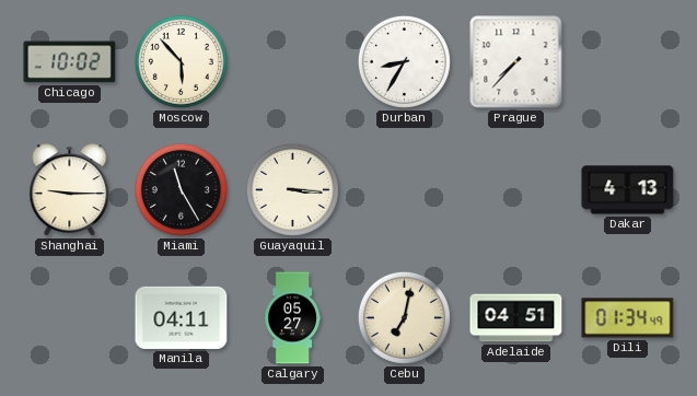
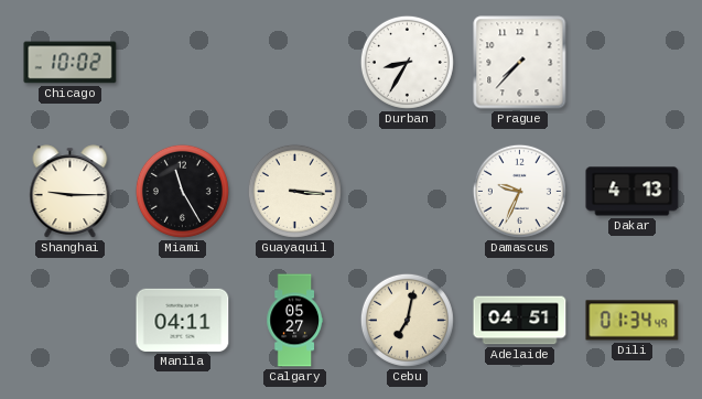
Moscow: 5:53 -> none (181, 61)
Damascus: none -> 9:34 (519, 191)
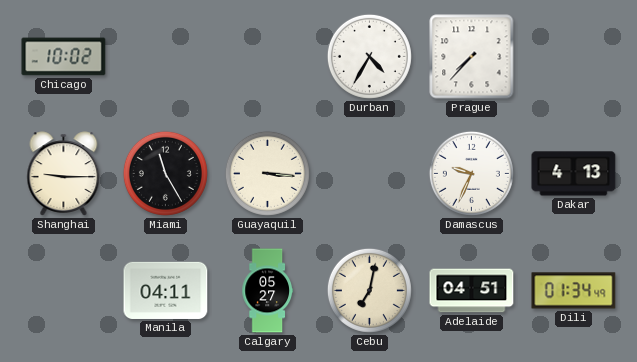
Durban: 8:35 -> 4:35 (369, 56)
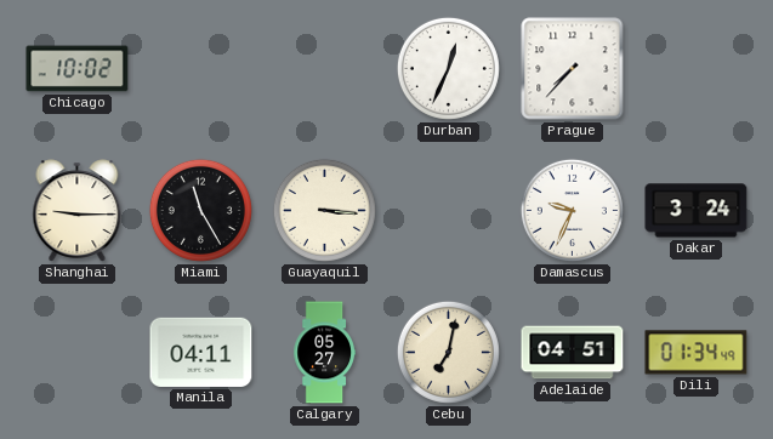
Durban: 4:35 -> 12:34 (448, 68)
Dakar: 4:13 -> 3:24 (697, 211)
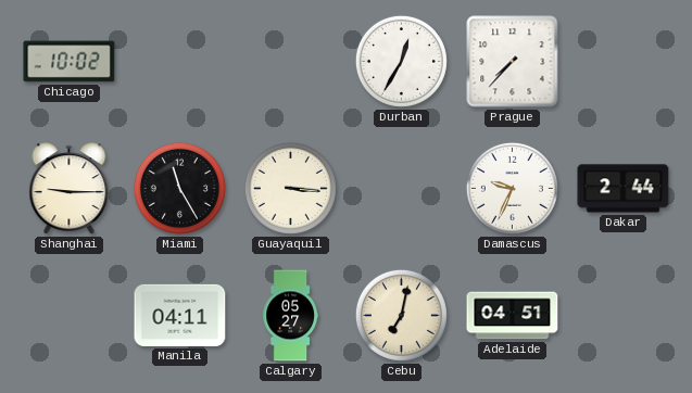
Durban: 12:34 -> 12:35 (401, 61)
Dakar: 3:24 -> 2:44 (624, 189)
Dili: 01:34 -> none (697, 353)
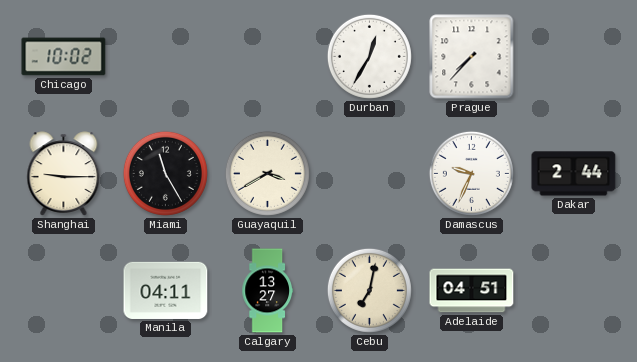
Guayaquil: 3:16 -> 3:40 (267, 173)
Calgary: 05:27 -> 13:27 (267, 291)
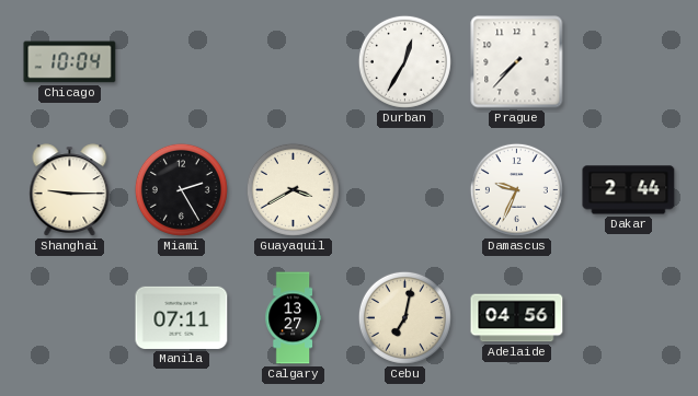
Chicago: 10:02 -> 10:04 (70, 62)
Miami: 11:25 -> 2:25 (181, 189)
Manila: 04:11 -> 07:11 (182, 317)
Adelaide: 04:51 -> 04:56 (517, 318)
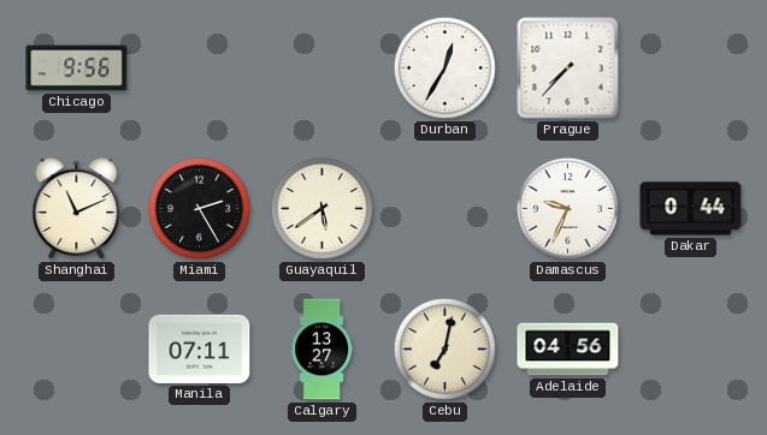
Chicago: 10:04 -> 9:56 (77, 68)
Shanghai: 9:15 -> 11:11 (77, 209)
Guayaquil: 3:40 -> 5:39 (321, 208)
Dakar: 2:44 -> 0:44 (691, 209)
